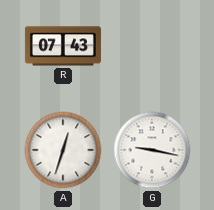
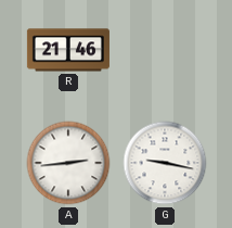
R: 07:43 -> 21:46 (68, 50)
A: 12:33 -> 2:44 (68, 163)
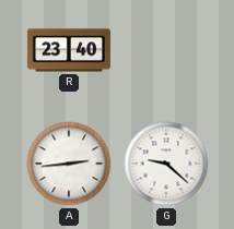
R: 21:46 -> 23:40 (69, 50)
G: 9:17 -> 9:22 (166, 164)
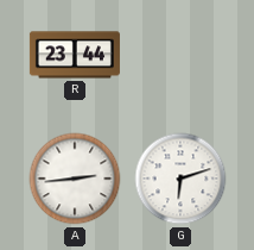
R: 23:40 -> 23:44 (75, 55)
G: 9:22 -> 6:12 (180, 179)
